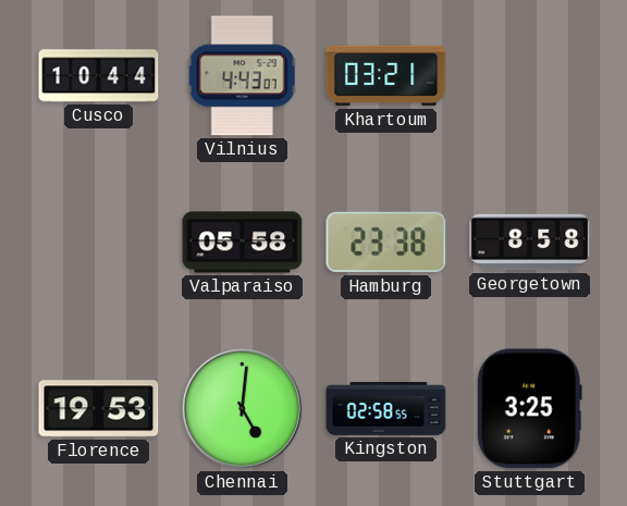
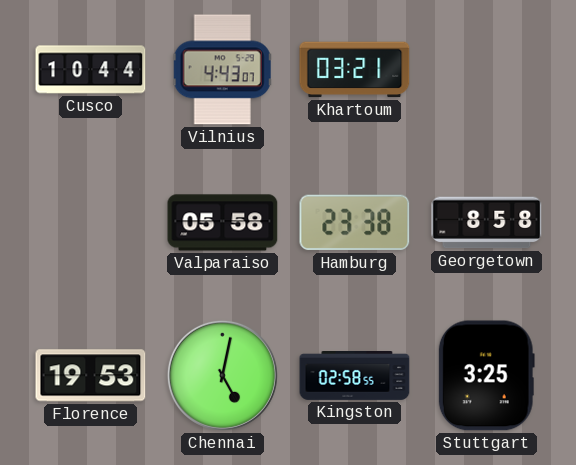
Chennai: 5:01 -> 5:02 (222, 375)
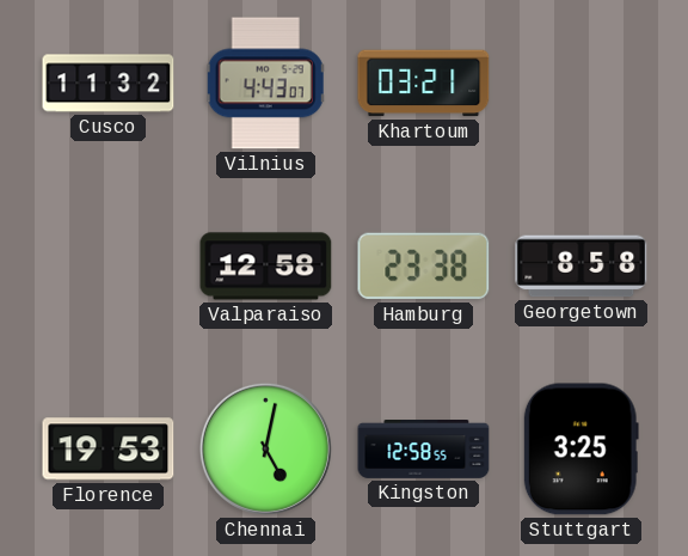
Cusco: 10:44 -> 11:32 (109, 84)
Valparaiso: 05:58 -> 12:58 (266, 267)
Kingston: 02:58 -> 12:58 (424, 450)
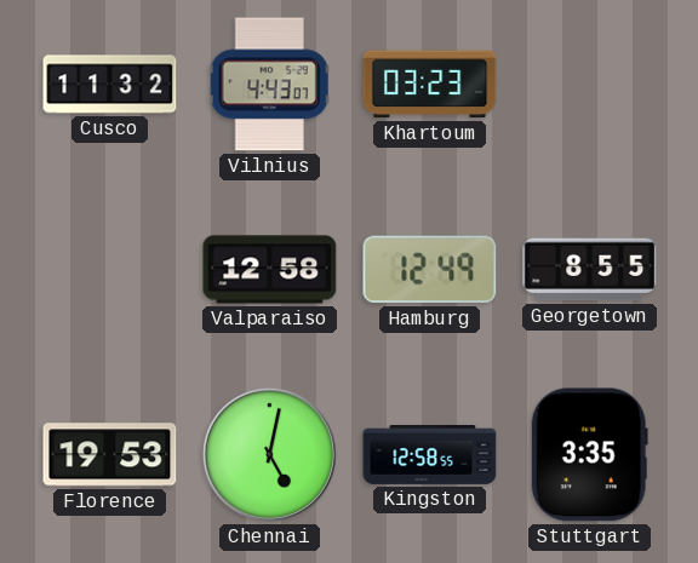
Khartoum: 03:21 -> 03:23 (430, 85)
Hamburg: 23:38 -> 12:49 (430, 270)
Georgetown: 8:58 -> 8:55 (590, 270)
Stuttgart: 3:25 -> 3:35 (589, 455)
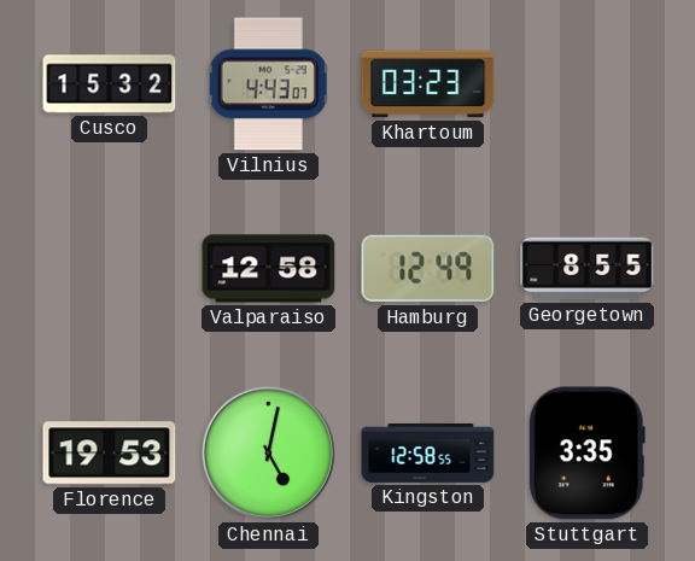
Cusco: 11:32 -> 15:32 (110, 84)
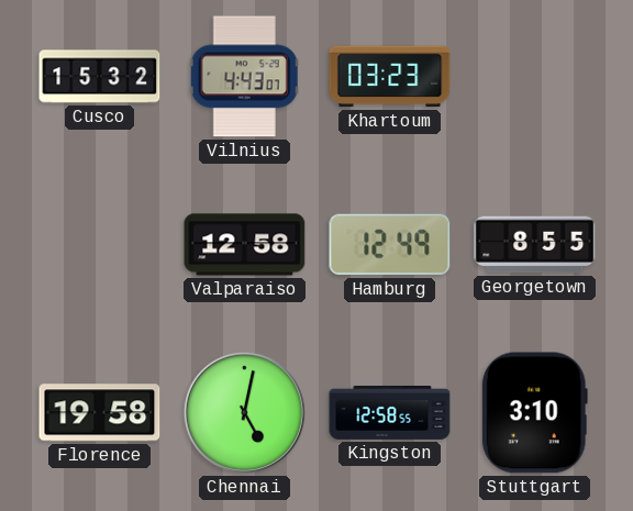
Florence: 19:53 -> 19:58 (100, 413)
Stuttgart: 3:35 -> 3:10 (534, 413)
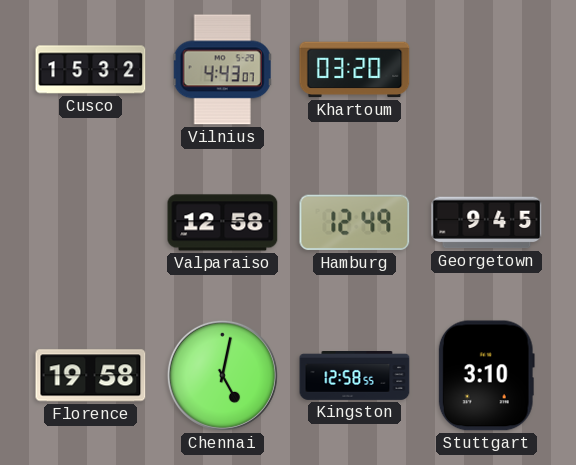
Khartoum: 03:23 -> 03:20 (355, 70)
Georgetown: 8:55 -> 9:45 (487, 223)
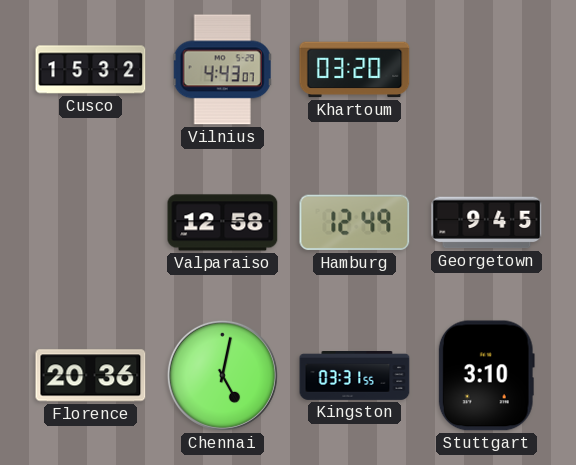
Florence: 19:58 -> 20:36 (91, 376)
Kingston: 12:58 -> 03:31 (355, 376)
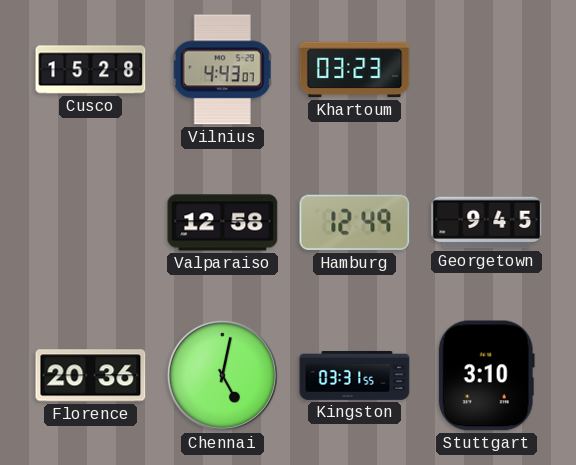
Cusco: 15:32 -> 15:28 (91, 70)
Khartoum: 03:20 -> 03:23 (355, 70)
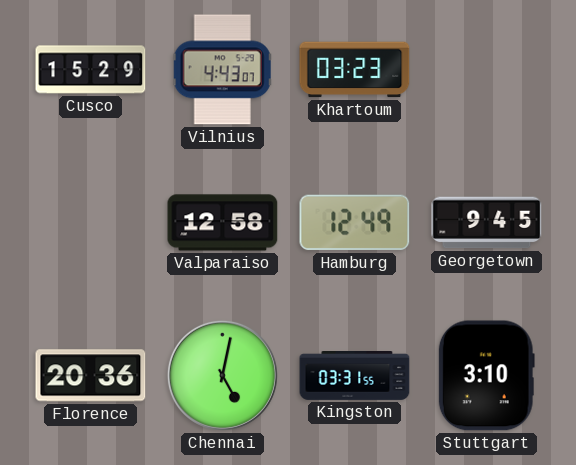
Cusco: 15:28 -> 15:29 (91, 70)
